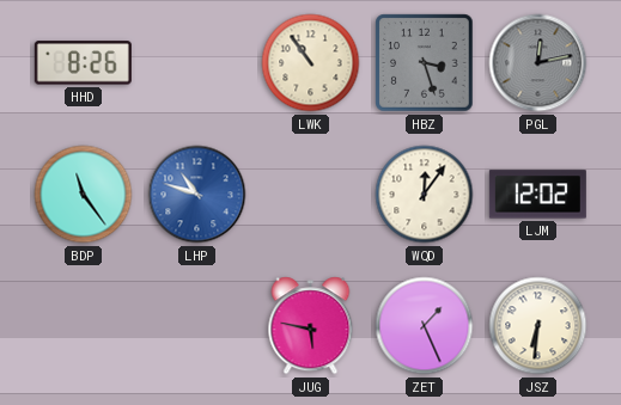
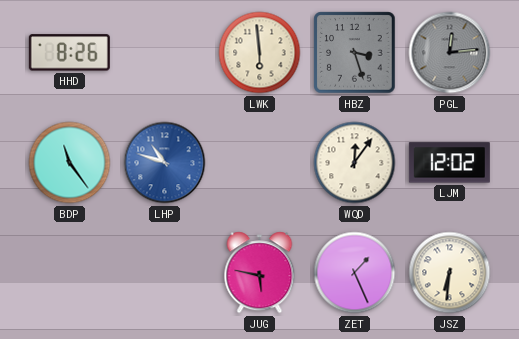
LWK: 10:54 -> 5:59 (260, 53)
PGL: 12:13 -> 12:14 (450, 53)
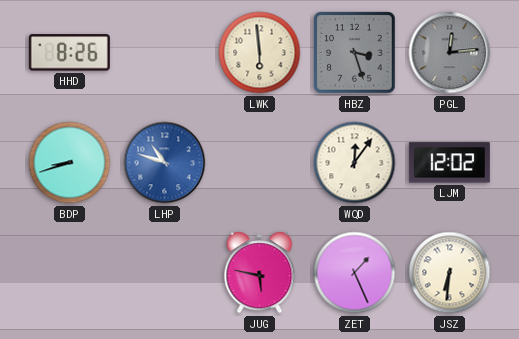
BDP: 11:24 -> 8:42 (70, 163)
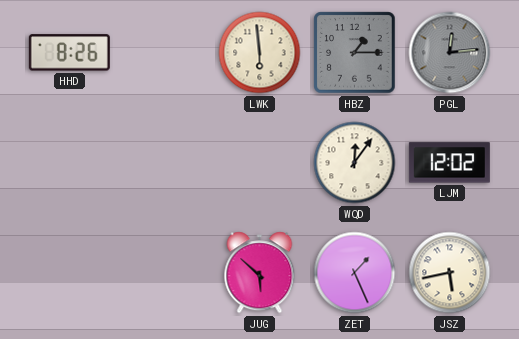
HBZ: 3:27 -> 1:15 (355, 53)
BDP: 8:42 -> none (70, 163)
LHP: 10:48 -> none (165, 163)
JUG: 5:47 -> 5:52 (260, 273)
JSZ: 6:31 -> 5:43 (450, 273)
